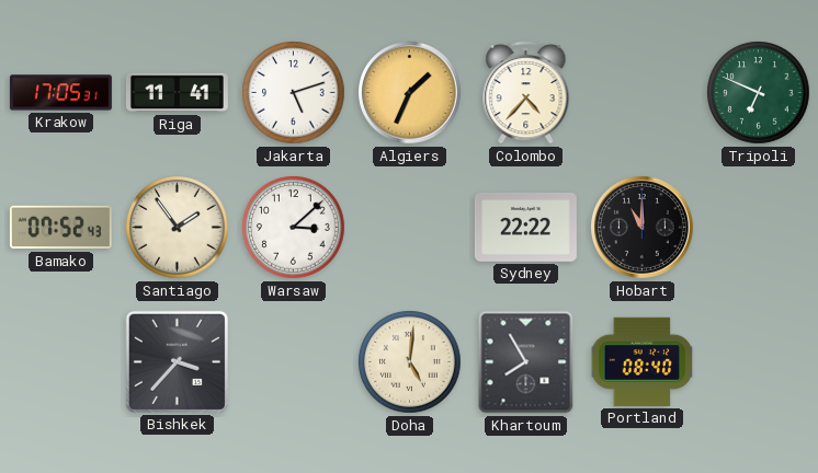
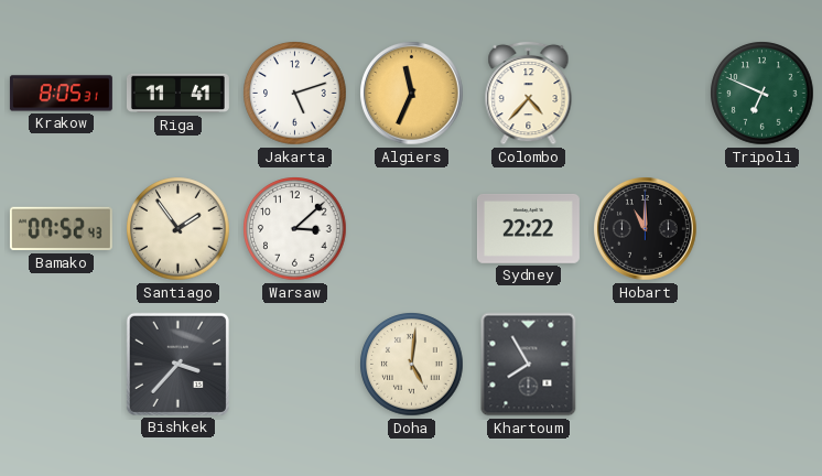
Krakow: 17:05 -> 8:05 (61, 94)
Algiers: 1:34 -> 11:34 (412, 94)
Portland: 08:40 -> none (643, 361)
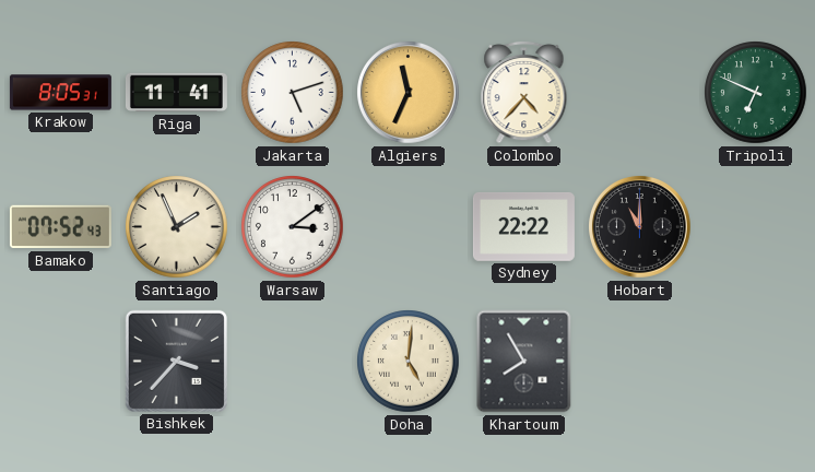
Santiago: 1:54 -> 1:56 (177, 227)
Warsaw: 3:08 -> 3:09 (293, 227)
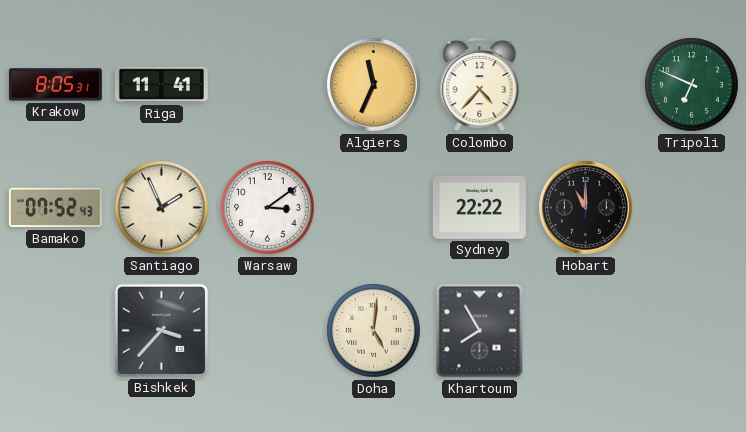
Jakarta: 5:12 -> none (293, 93)
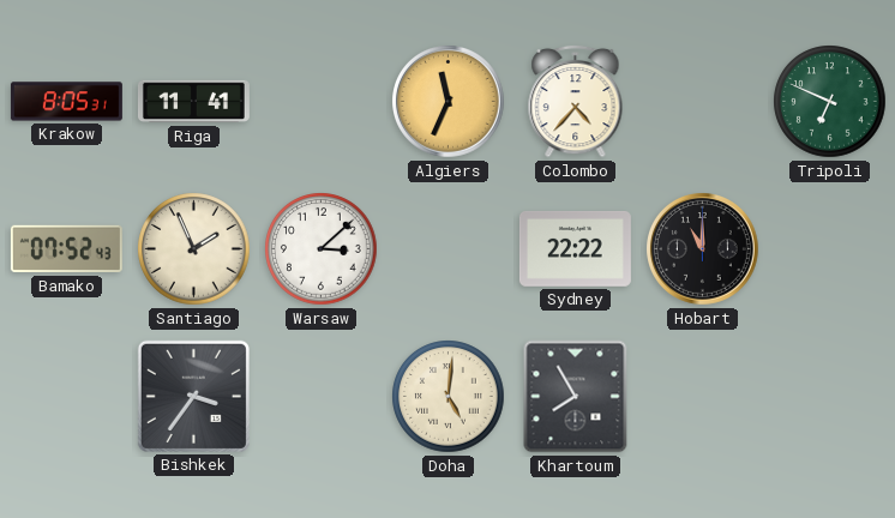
Warsaw: 3:09 -> 3:08 (322, 249)
Bishkek: 3:37 -> 3:36 (193, 396)
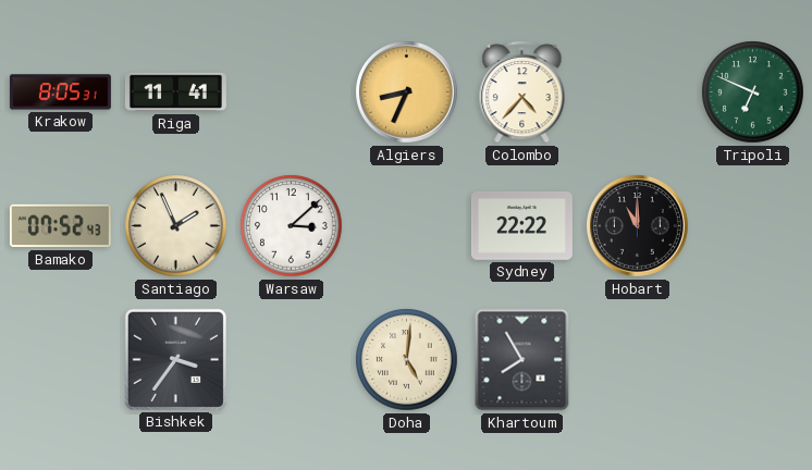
Algiers: 11:34 -> 8:34 (407, 92)
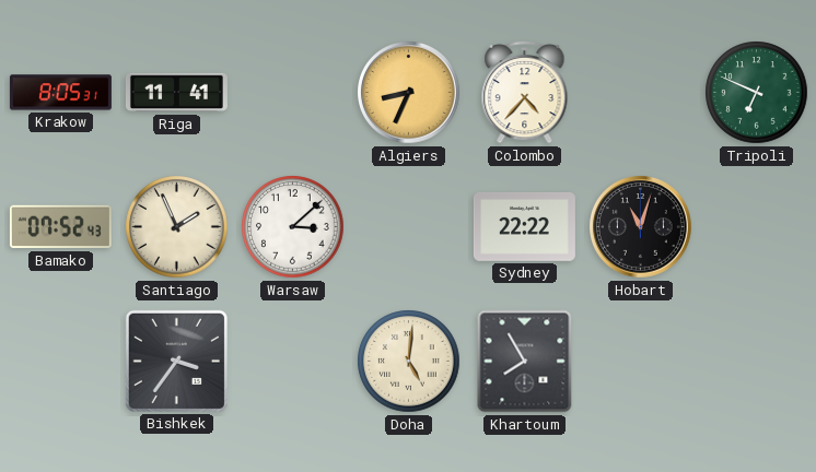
Hobart: 11:00 -> 11:03 (641, 227)
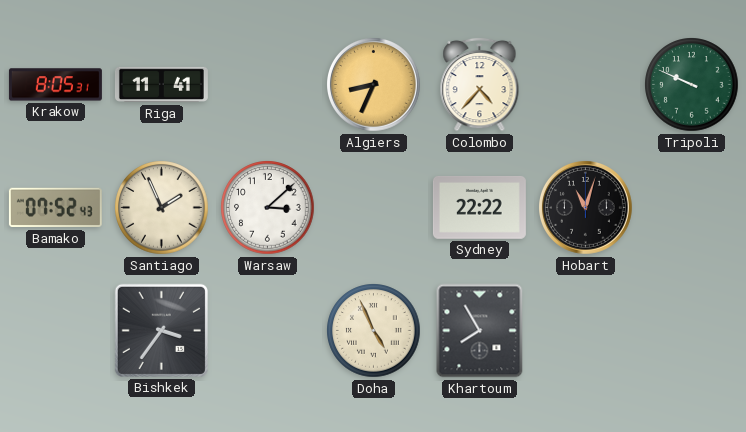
Tripoli: 6:49 -> 9:49 (692, 85)
Doha: 5:01 -> 4:56 (374, 331)
